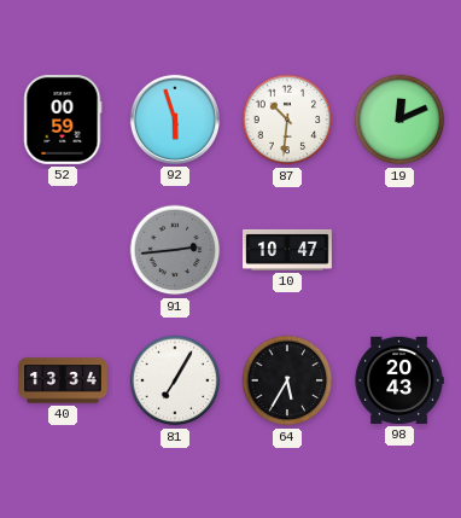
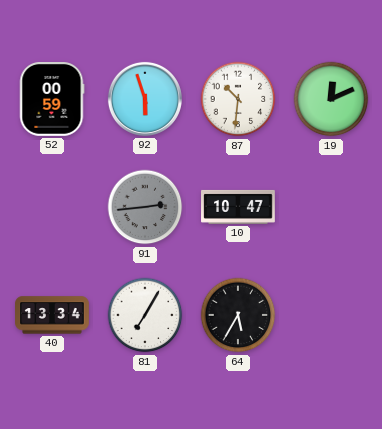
98: 20:43 -> none (399, 380)
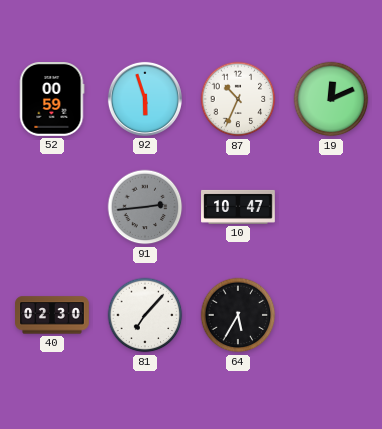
87: 10:31 -> 10:34 (238, 99)
40: 13:34 -> 02:30 (52, 315)
81: 7:05 -> 7:07 (145, 315)
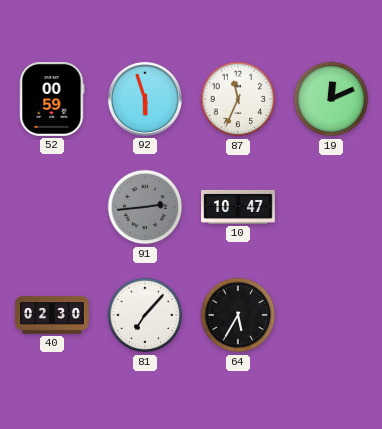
87: 10:34 -> 11:34 (238, 99)
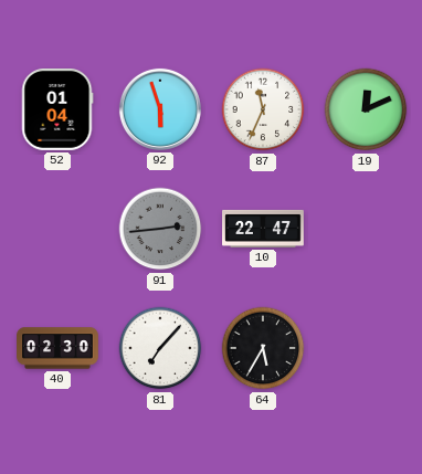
52: 00:59 -> 01:04 (57, 110)
10: 10:47 -> 22:47 (263, 229)
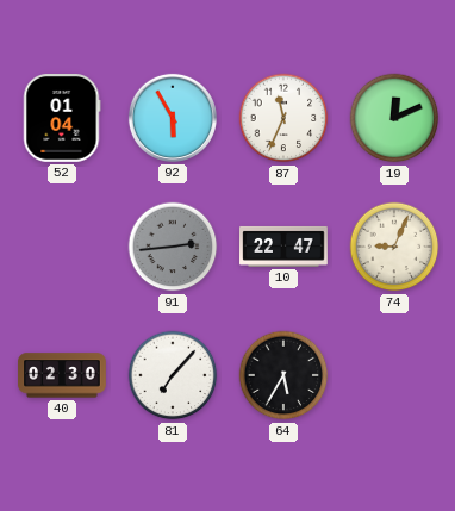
92: 5:57 -> 5:55 (173, 118)
74: none -> 9:04 (394, 247)
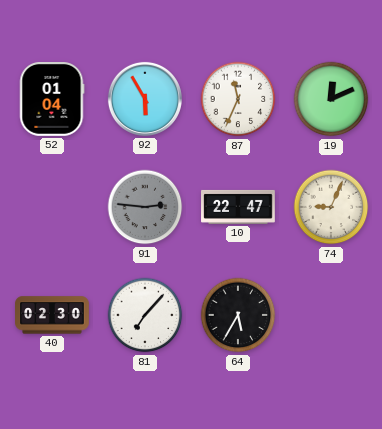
91: 2:44 -> 2:46 (145, 207)
